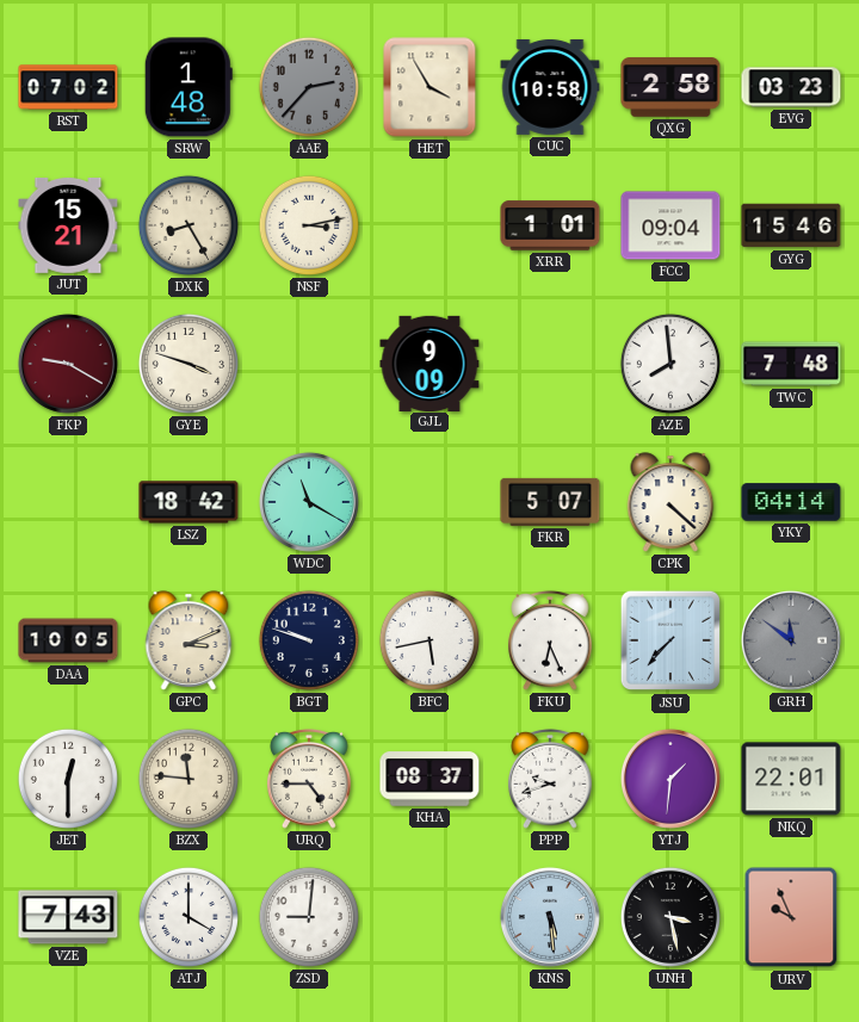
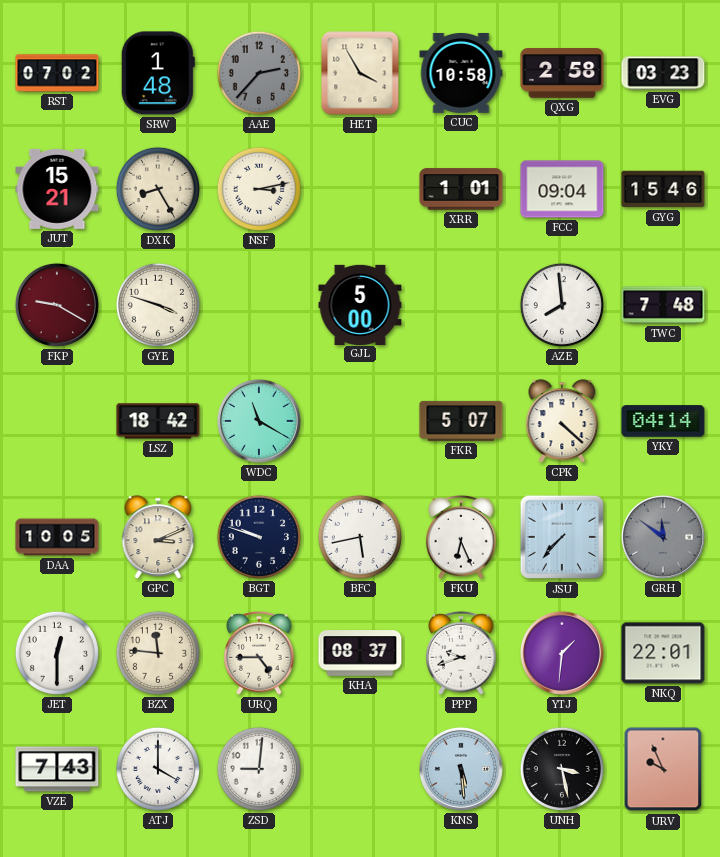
GJL: 9:09 -> 5:00 (360, 304)
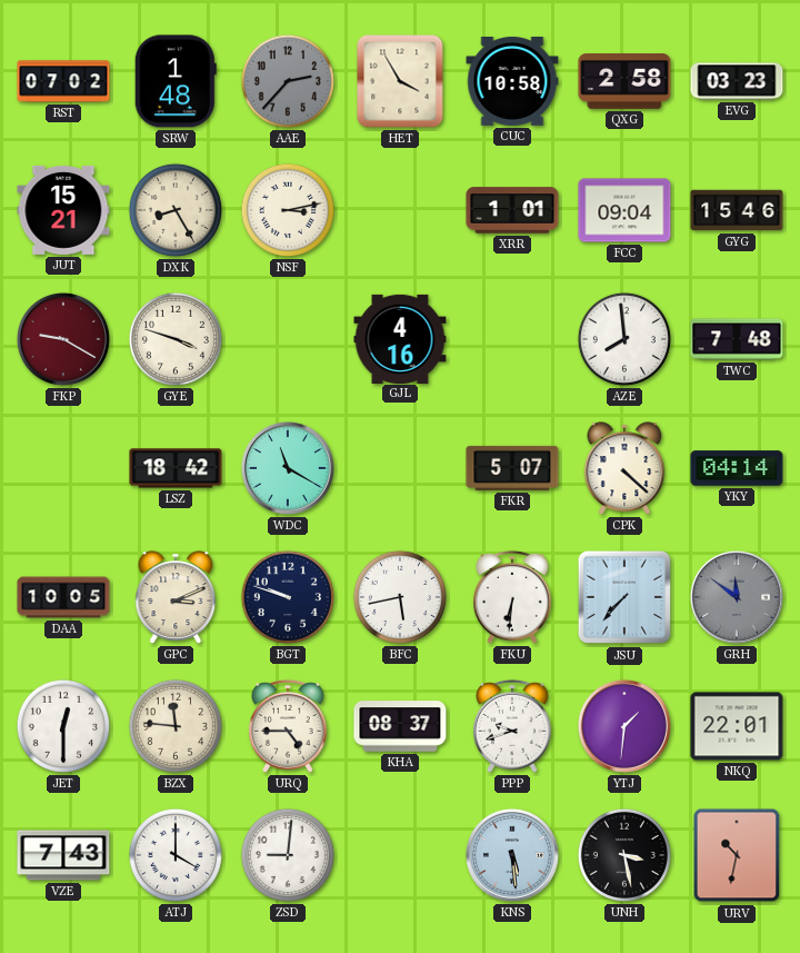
GJL: 5:00 -> 4:16 (400, 338)
FKU: 6:26 -> 6:31 (512, 597)
URV: 9:56 -> 10:32 (737, 855)
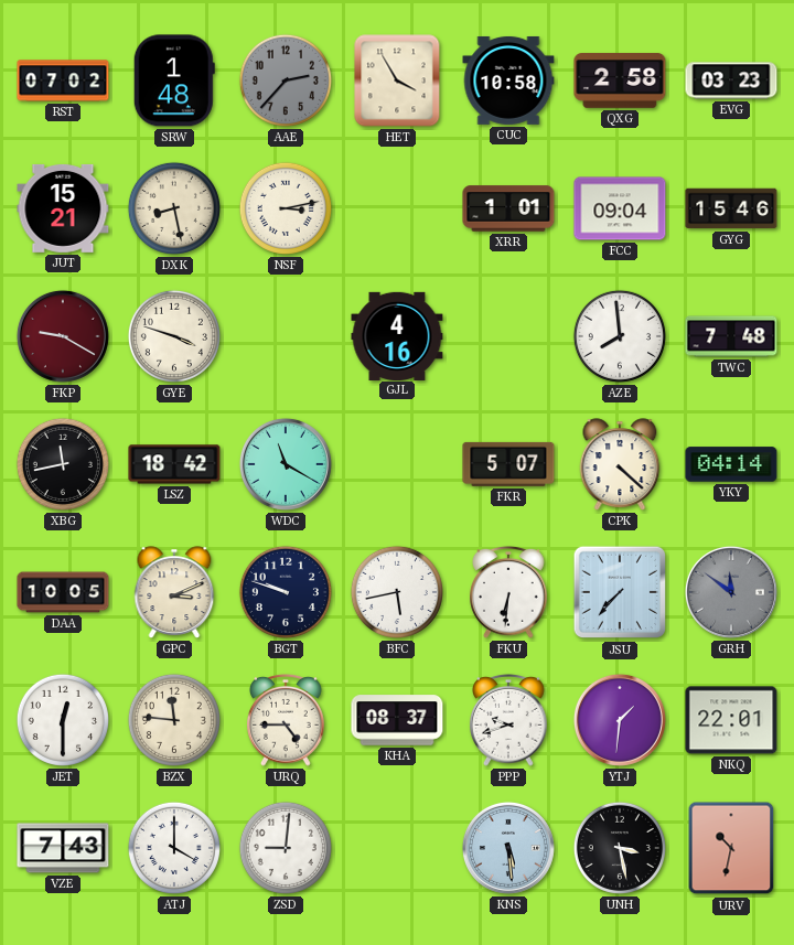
DXK: 8:25 -> 8:28 (174, 208)
XBG: none -> 11:43 (63, 464)
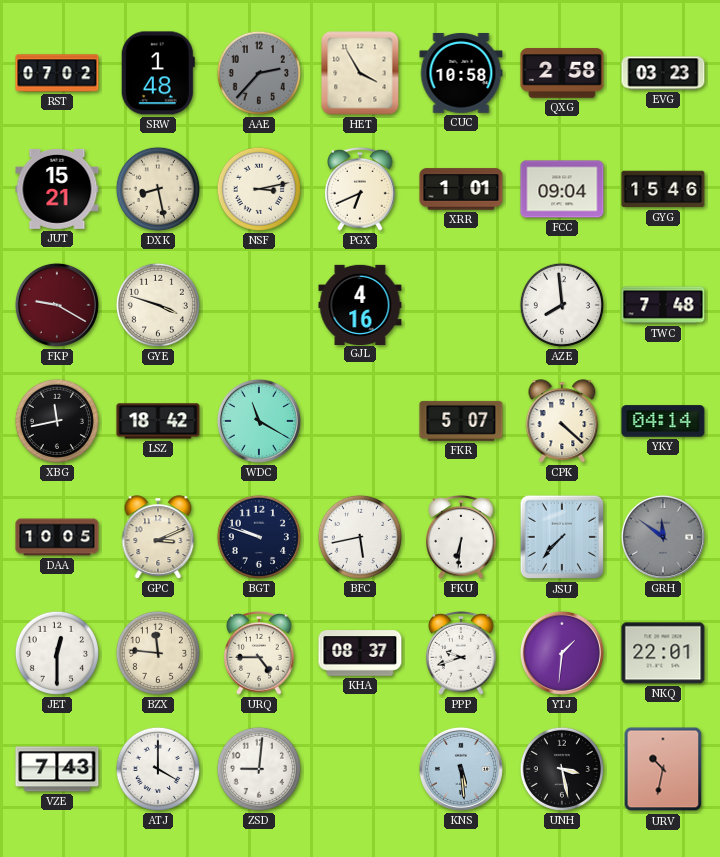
PGX: none -> 6:41 (360, 189)
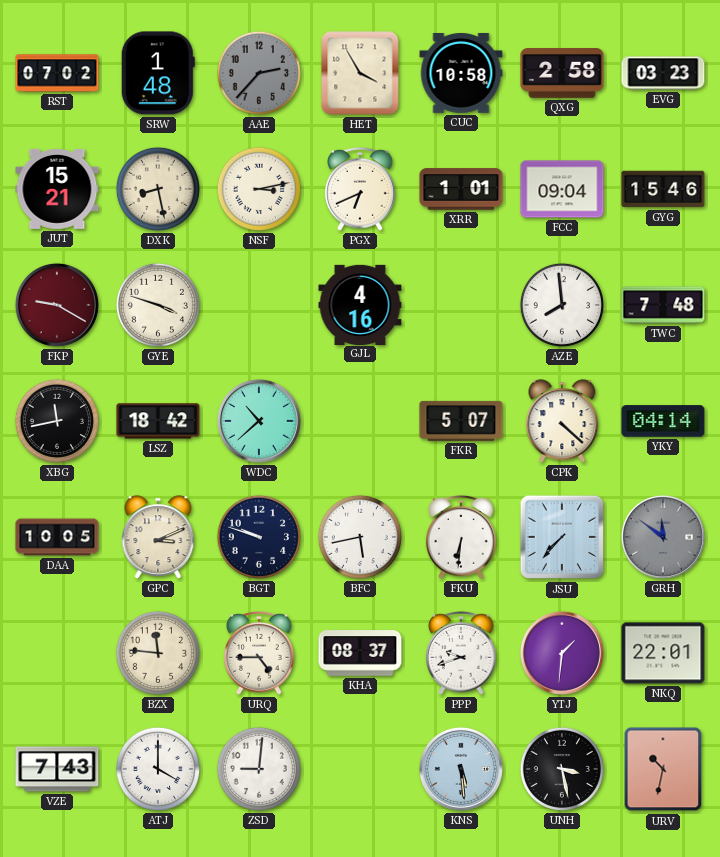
WDC: 11:20 -> 10:38 (259, 421)
JET: 12:30 -> none (57, 653)
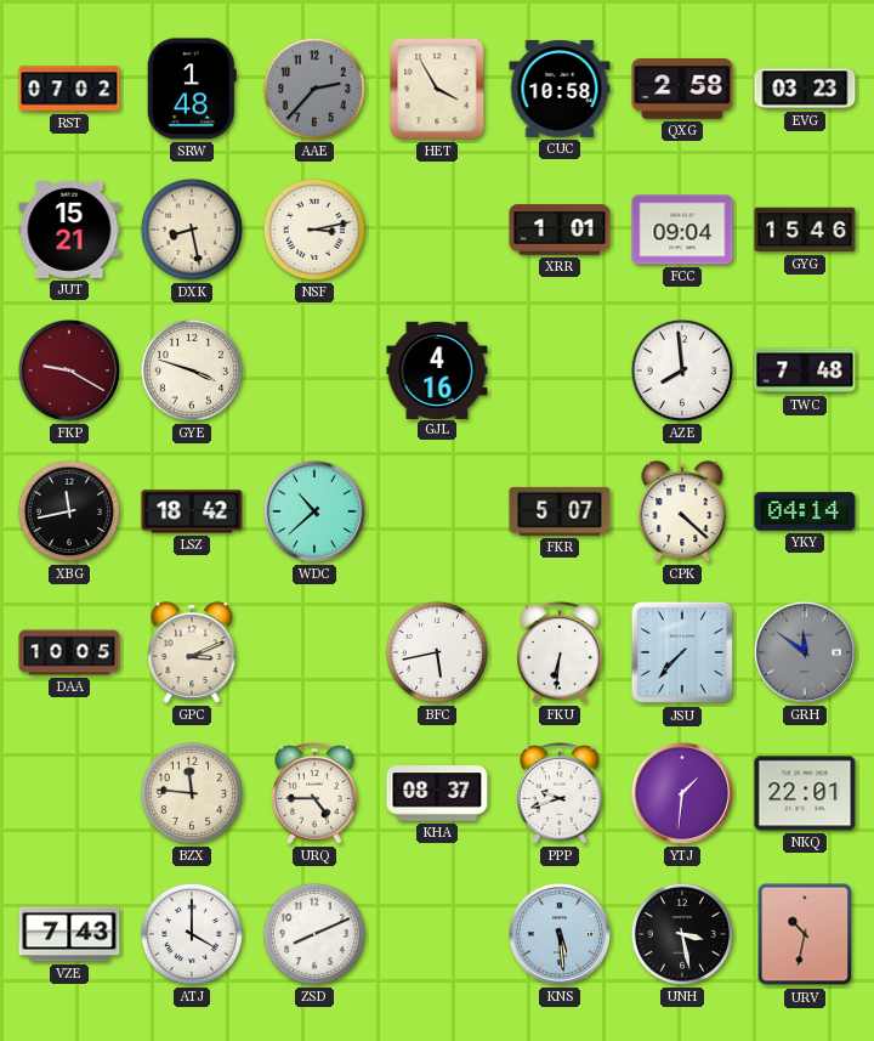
PGX: 6:41 -> none (360, 189)
BGT: 9:48 -> none (259, 537)
ZSD: 9:01 -> 8:11 (314, 934)
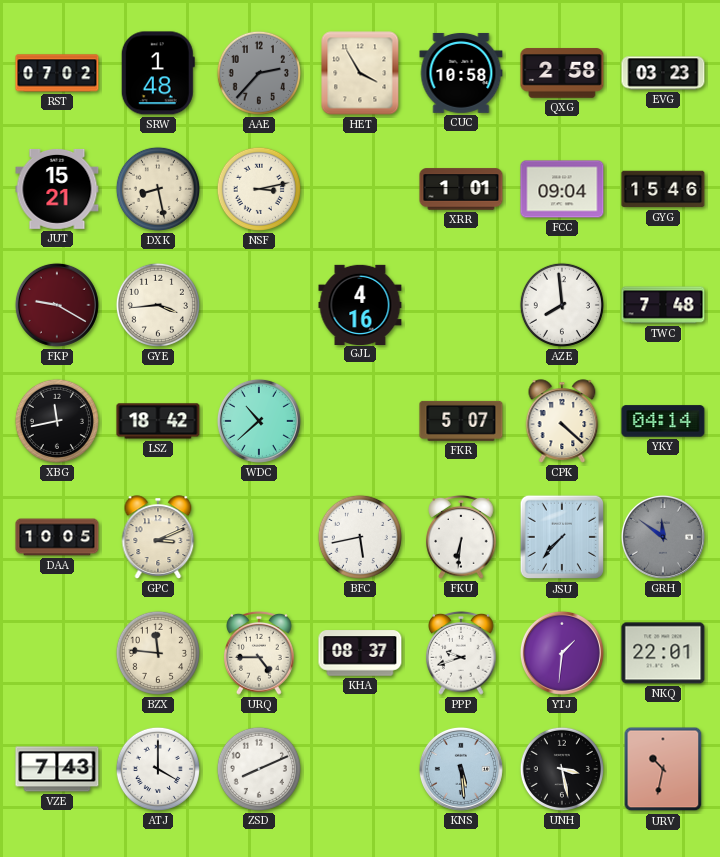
GYE: 3:48 -> 3:44 (158, 305)
